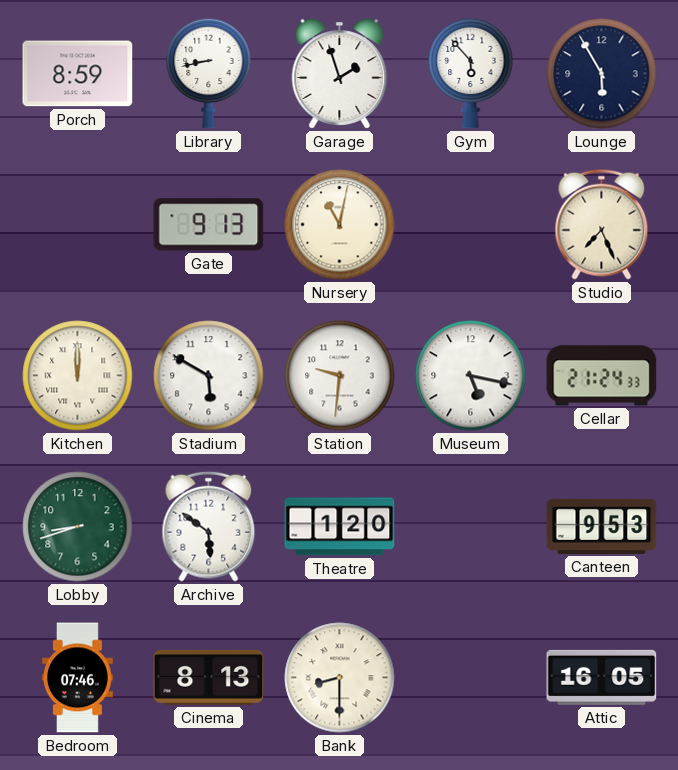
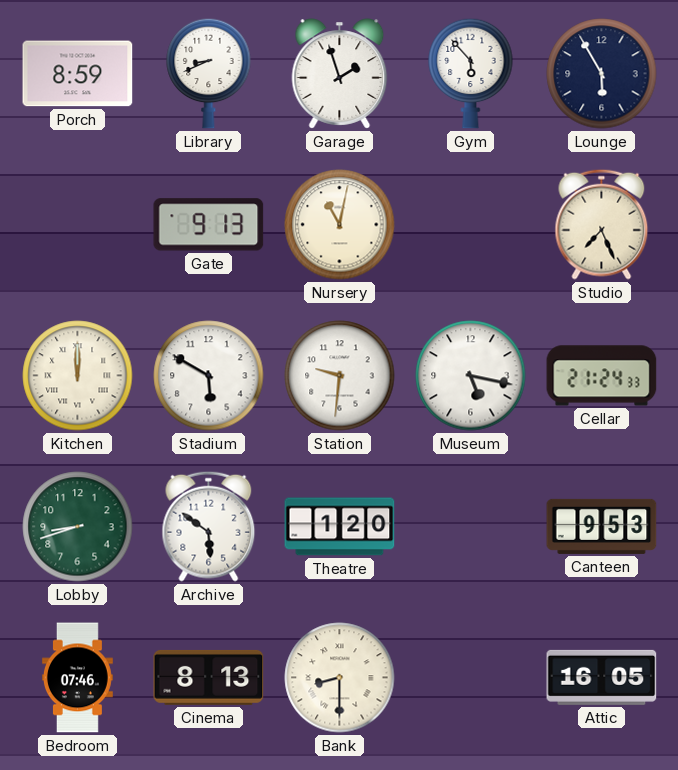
Library: 8:43 -> 8:41 (209, 73)
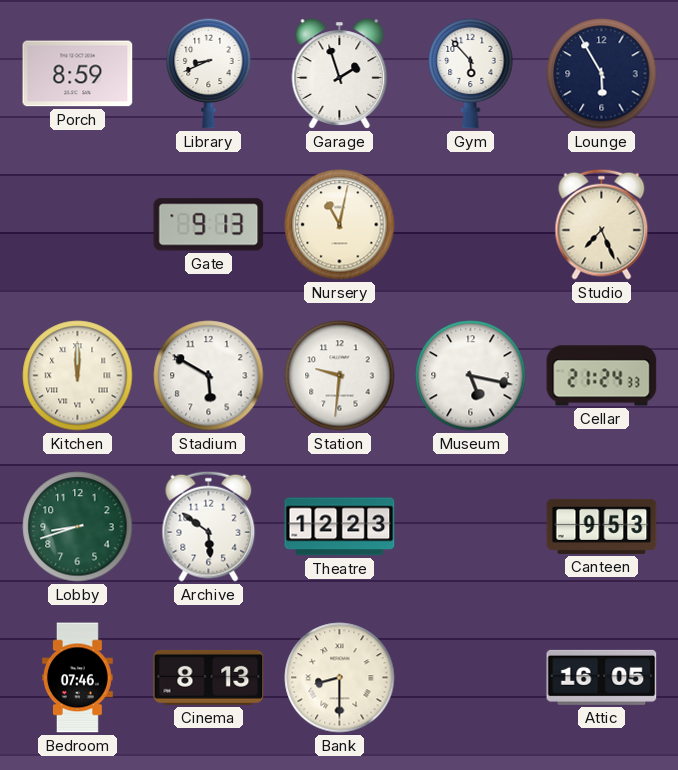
Theatre: 1:20 -> 12:23 (340, 527)
